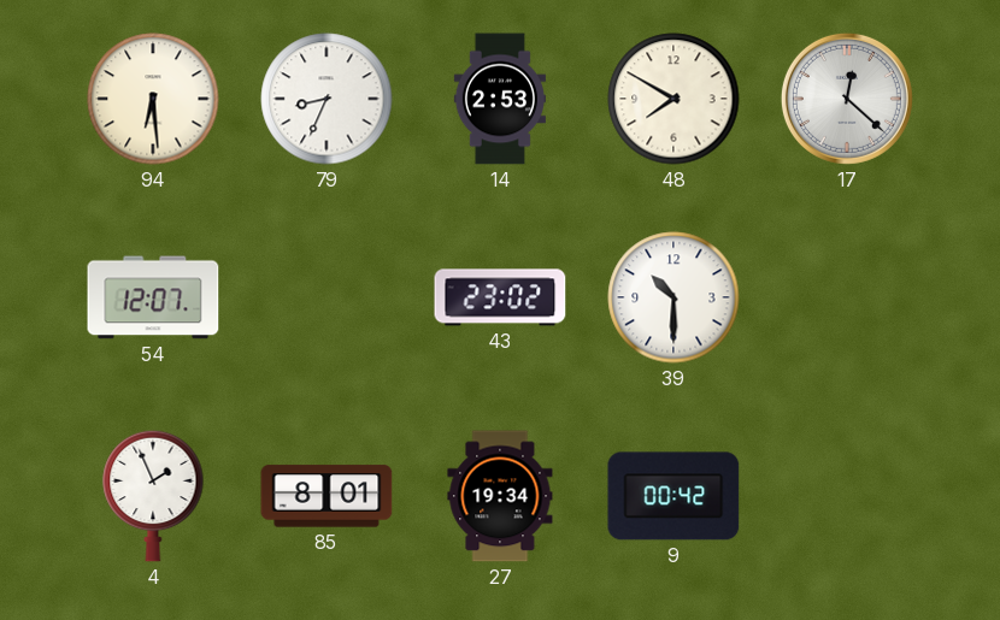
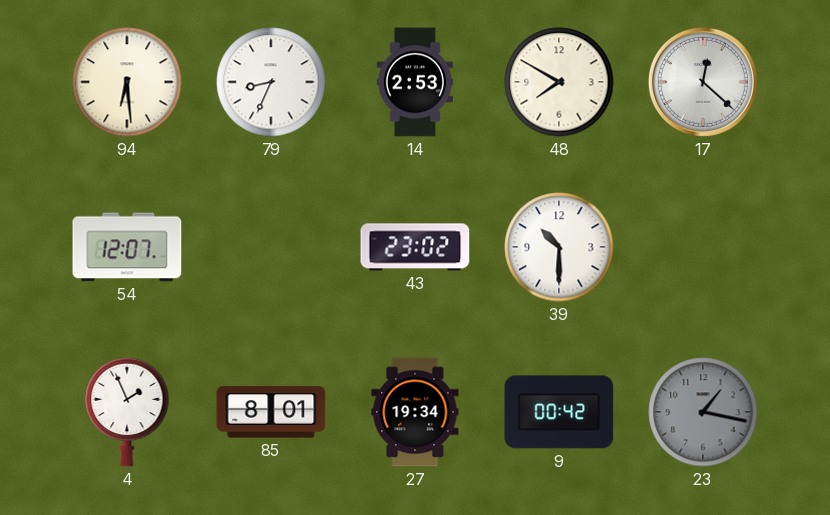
23: none -> 1:17 (703, 412)
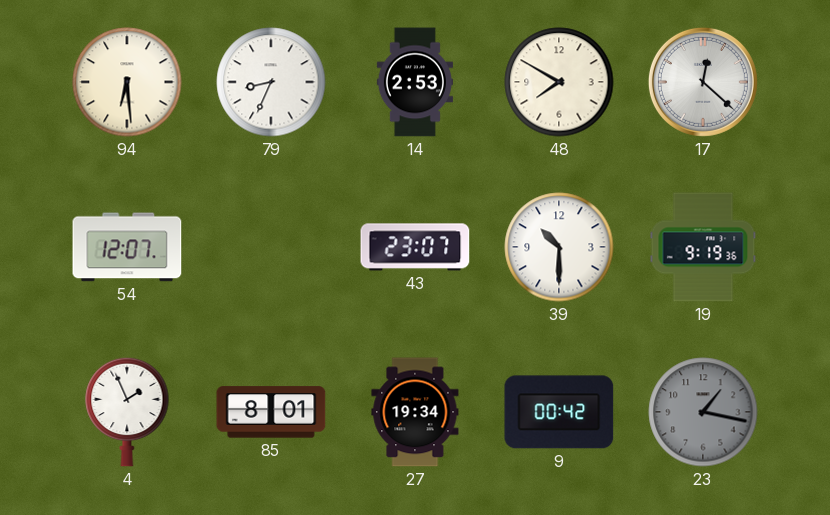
43: 23:02 -> 23:07 (415, 247)
19: none -> 9:19 (703, 247)
